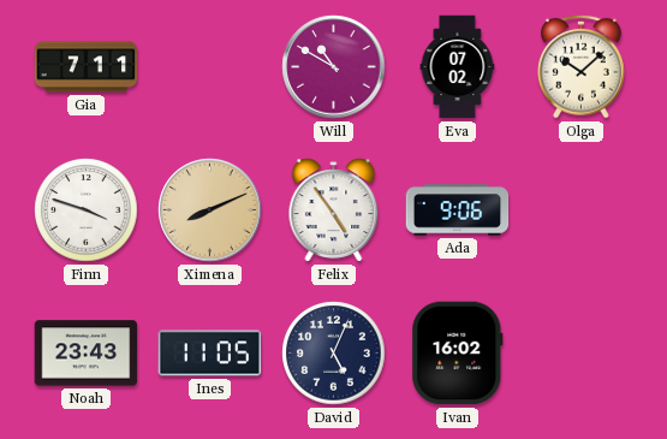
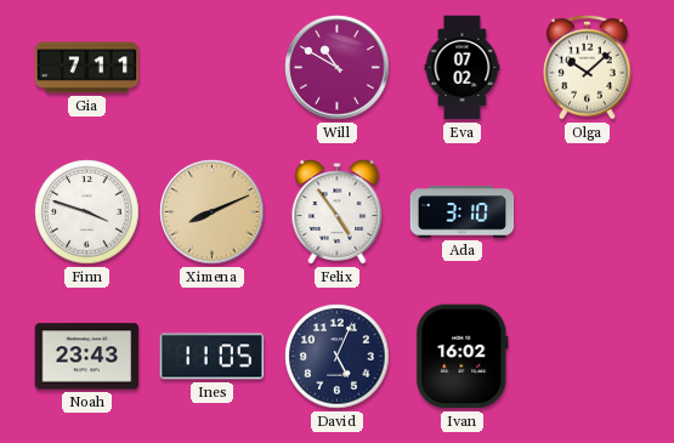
Ada: 9:06 -> 3:10 (463, 212)
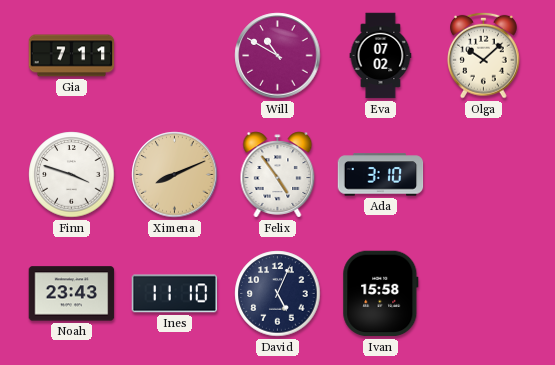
Ines: 11:05 -> 11:10 (175, 294)
Ivan: 16:02 -> 15:58 (381, 294)
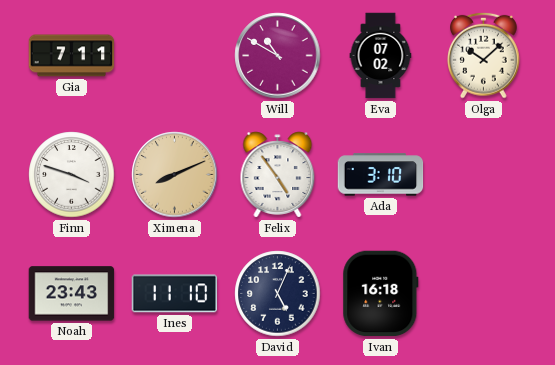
Ivan: 15:58 -> 16:18 (381, 294)
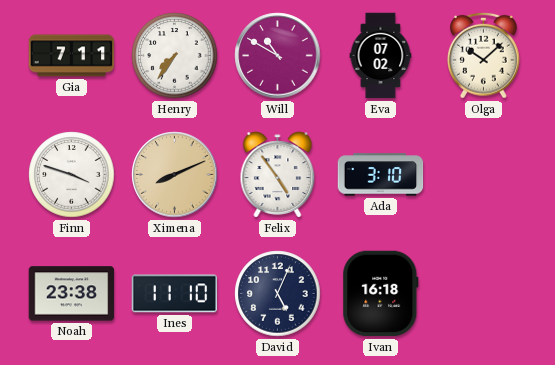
Henry: none -> 7:36 (175, 56)
Noah: 23:43 -> 23:38 (72, 294)
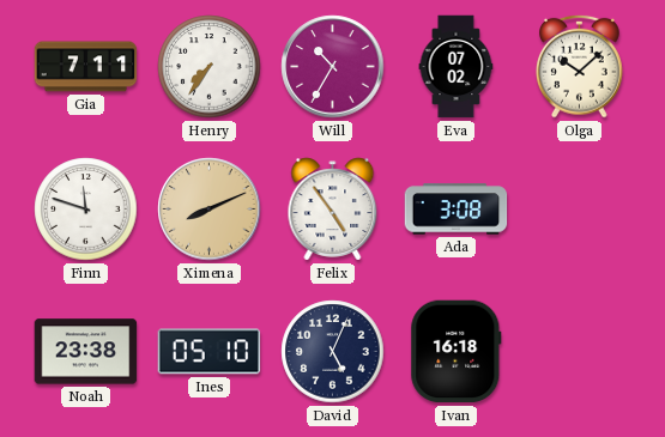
Will: 10:50 -> 10:35 (333, 67)
Finn: 3:48 -> 11:48 (86, 210)
Ada: 3:10 -> 3:08 (457, 210)
Ines: 11:10 -> 05:10 (210, 352)
